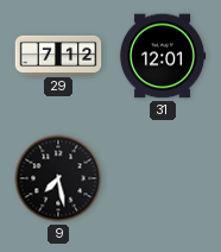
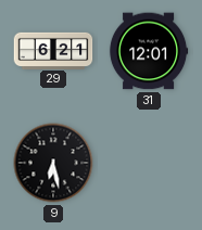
29: 7:12 -> 6:21 (53, 50)
9: 7:28 -> 6:28 (53, 163)
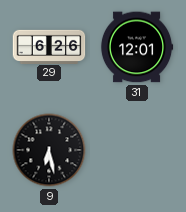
29: 6:21 -> 6:26 (49, 46)
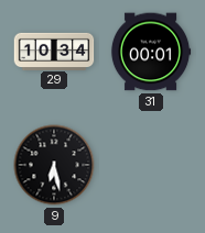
29: 6:26 -> 10:34 (54, 51)
31: 12:01 -> 00:01 (151, 52)
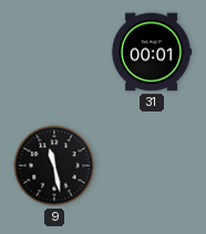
29: 10:34 -> none (54, 51)
9: 6:28 -> 11:28 (54, 166)
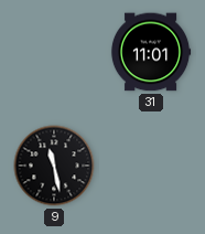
31: 00:01 -> 11:01 (151, 52)
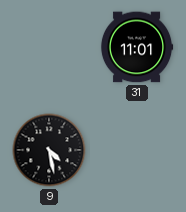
9: 11:28 -> 4:28 (49, 150)
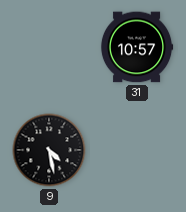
31: 11:01 -> 10:57 (137, 47)
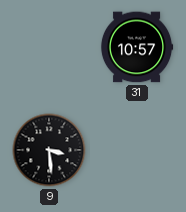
9: 4:28 -> 3:29 (49, 150)
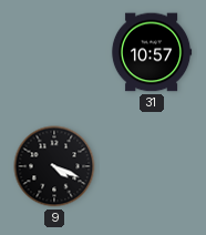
9: 3:29 -> 4:19 (54, 166)
